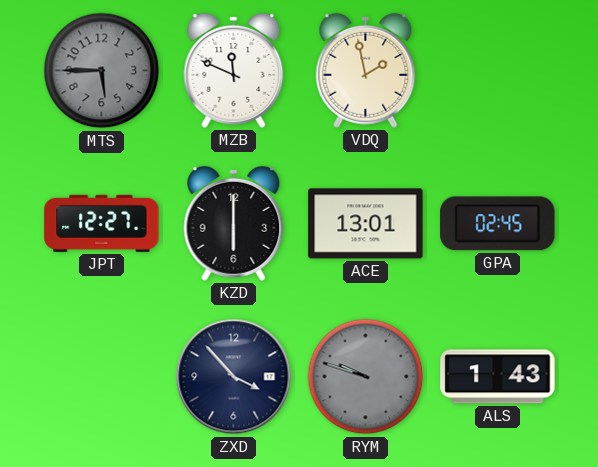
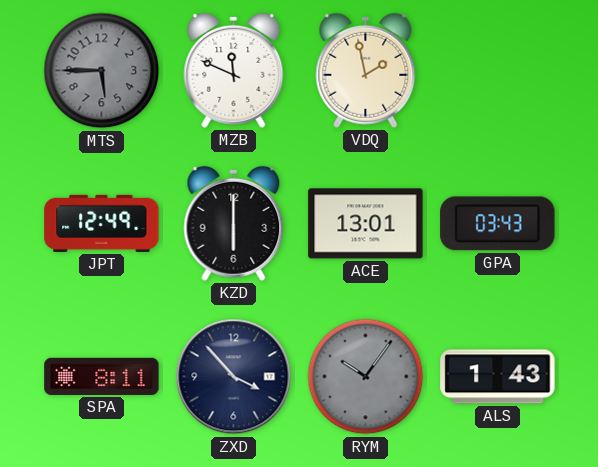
JPT: 12:27 -> 12:49 (102, 223)
GPA: 02:45 -> 03:43 (498, 224)
SPA: none -> 8:11 (102, 376)
RYM: 9:48 -> 10:06 (366, 377)
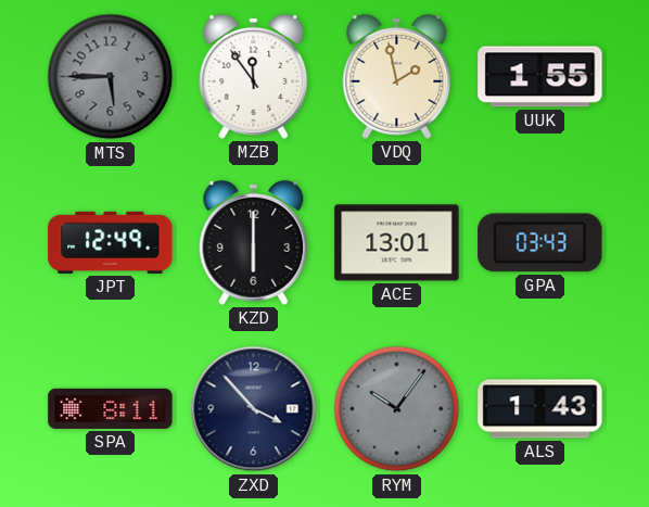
MZB: 11:49 -> 11:54 (254, 76)
UUK: none -> 1:55 (540, 77)
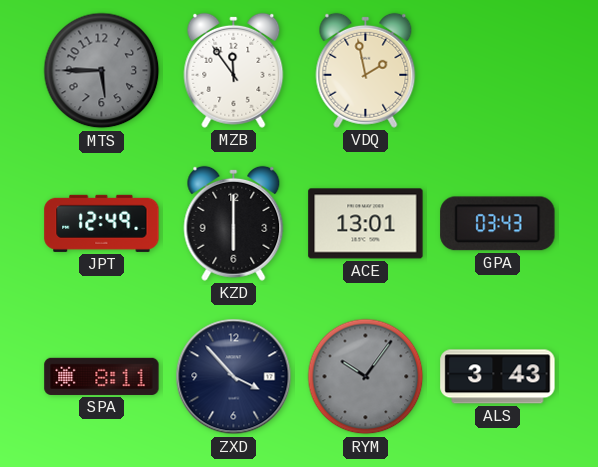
UUK: 1:55 -> none (540, 77)
ALS: 1:43 -> 3:43 (498, 377)
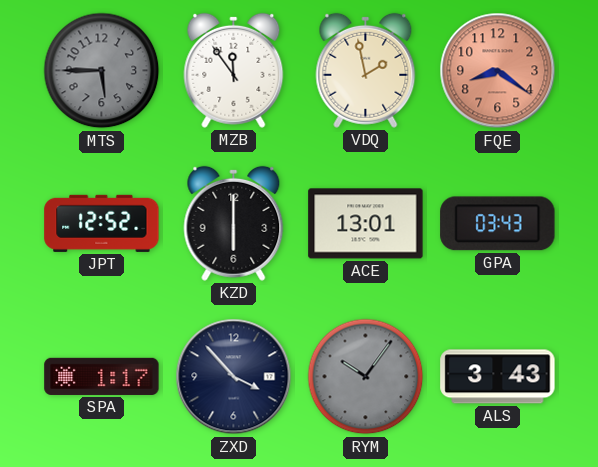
FQE: none -> 8:21 (498, 71)
JPT: 12:49 -> 12:52 (102, 223)
SPA: 8:11 -> 1:17 (102, 376)
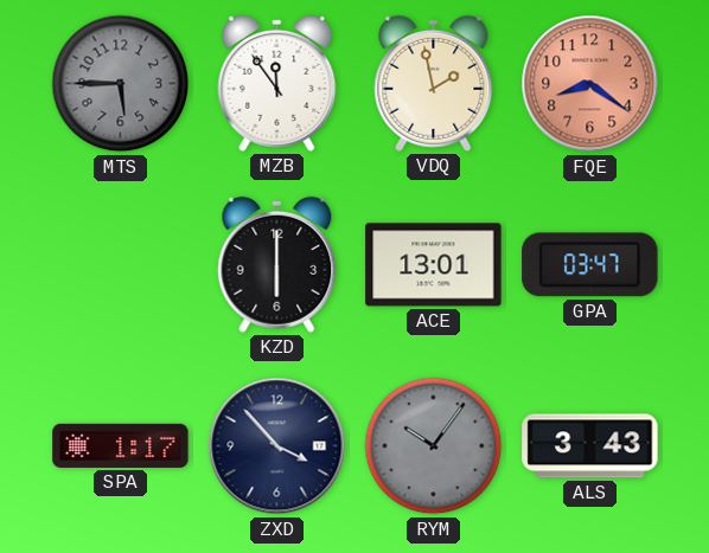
JPT: 12:52 -> none (102, 223)
GPA: 03:43 -> 03:47 (590, 265)
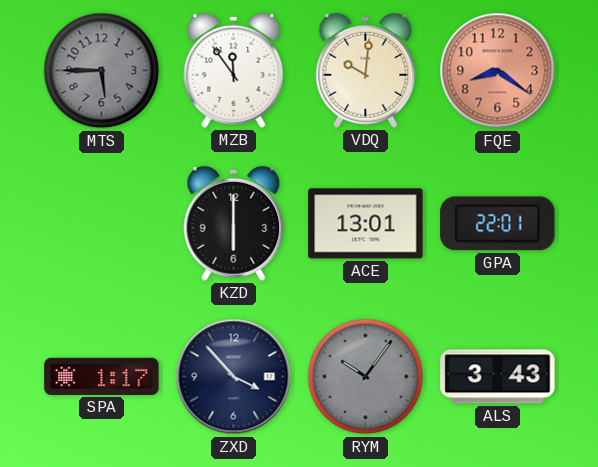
VDQ: 1:58 -> 10:01 (366, 70)
GPA: 03:47 -> 22:01 (498, 224)
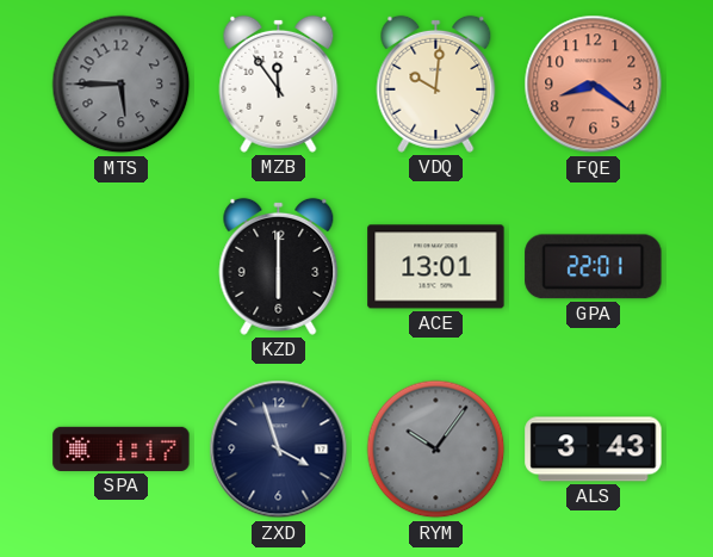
ZXD: 3:53 -> 3:57 (279, 450)
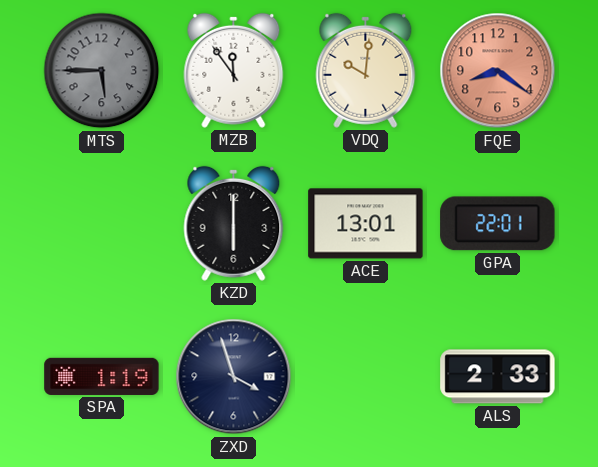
SPA: 1:17 -> 1:19 (102, 376)
RYM: 10:06 -> none (436, 450)
ALS: 3:43 -> 2:33 (498, 377)
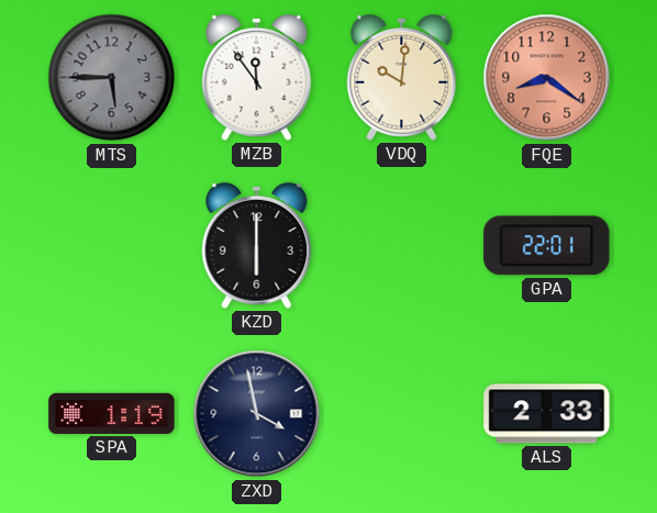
ACE: 13:01 -> none (366, 224)
ZXD: 3:57 -> 3:58 (257, 414)
